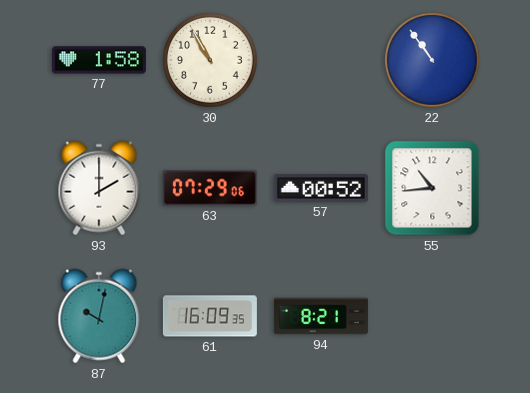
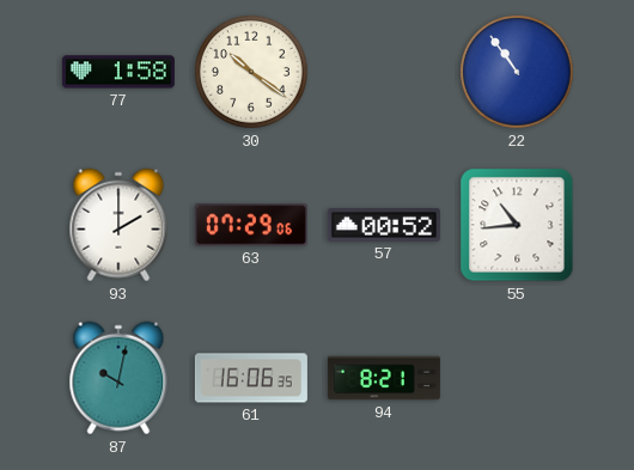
30: 10:55 -> 10:21 (252, 73)
61: 16:09 -> 16:06 (251, 378)
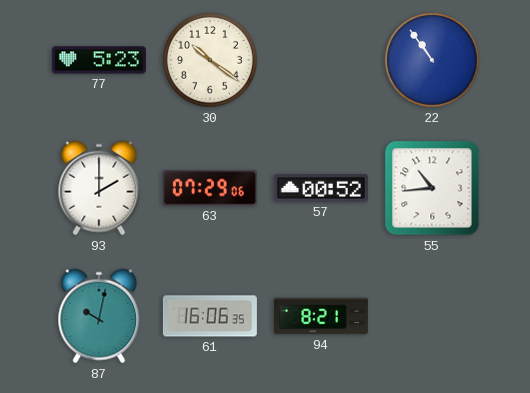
77: 1:58 -> 5:23 (99, 60)
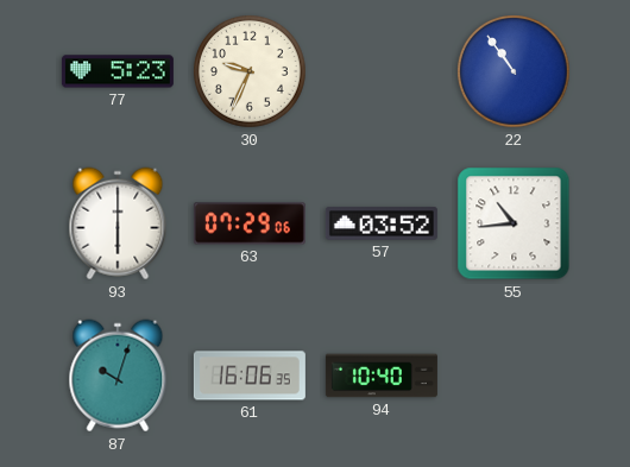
30: 10:21 -> 9:34 (251, 72)
93: 2:00 -> 6:00 (118, 223)
57: 00:52 -> 03:52 (382, 223)
87: 10:02 -> 10:03 (118, 376)
94: 8:21 -> 10:40 (382, 376)
